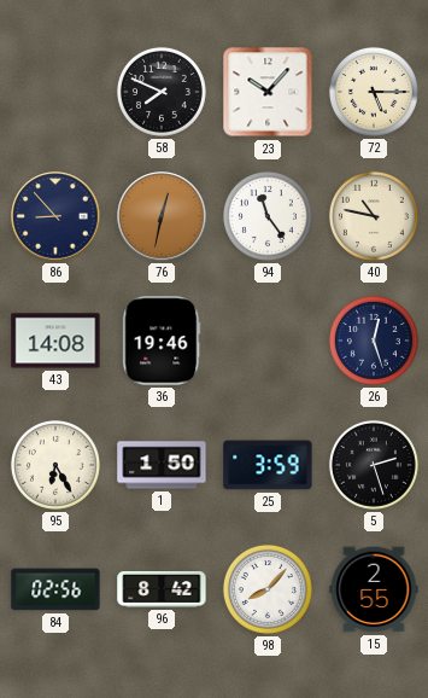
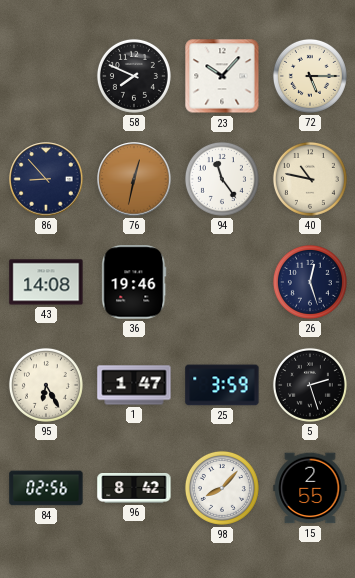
1: 1:50 -> 1:47 (134, 385)
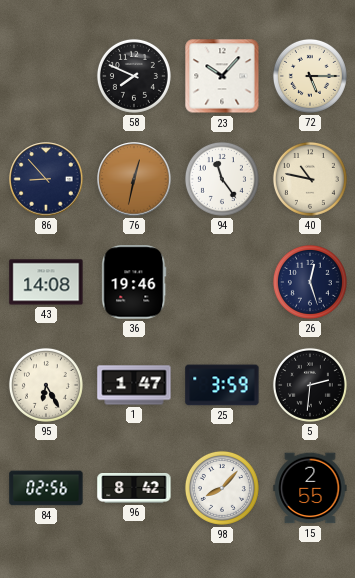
5: 2:27 -> 2:31 (310, 385)
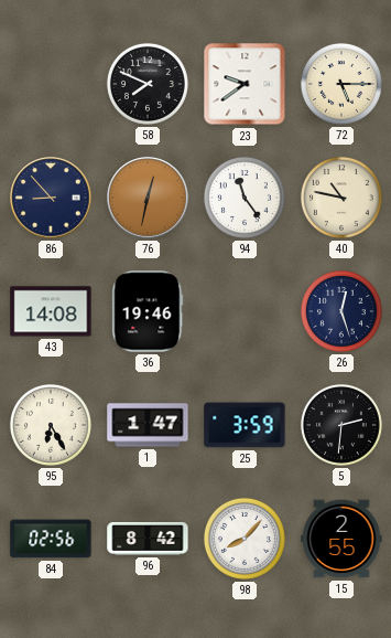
23: 10:07 -> 9:39 (245, 84)
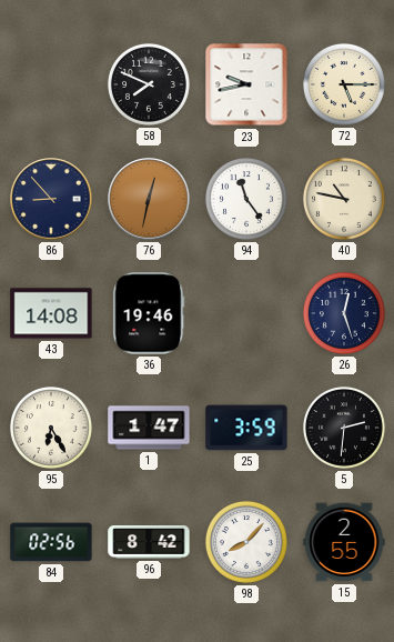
23: 9:39 -> 9:43 (246, 84)
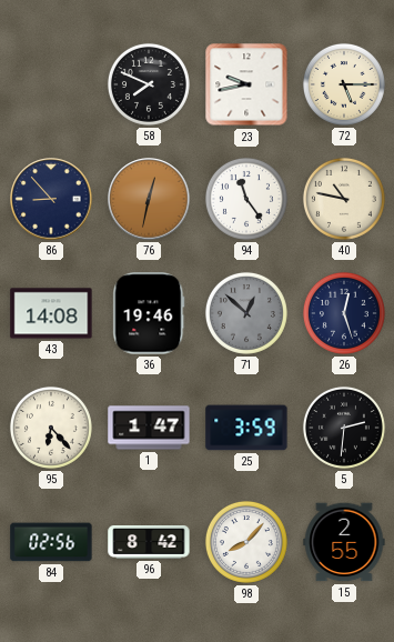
71: none -> 12:52 (246, 313)
95: 6:25 -> 6:23 (51, 428)
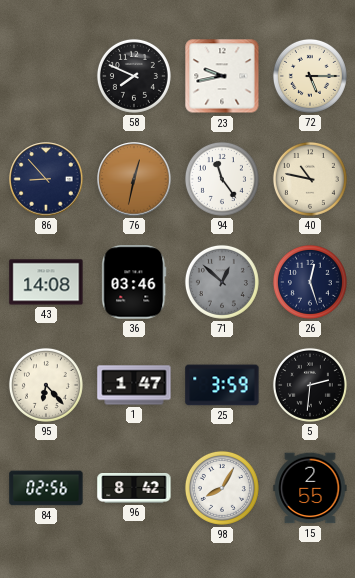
36: 19:46 -> 03:46 (134, 282)
98: 8:07 -> 8:05 (222, 488)
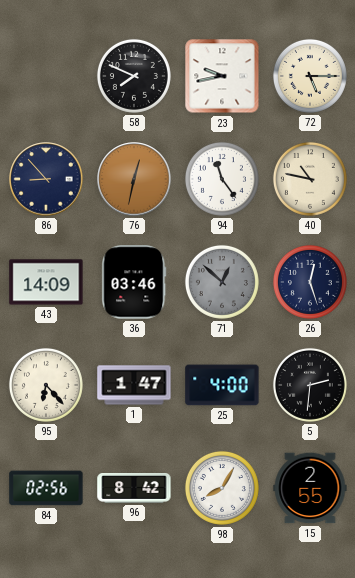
43: 14:08 -> 14:09 (46, 282)
25: 3:59 -> 4:00 (222, 385)
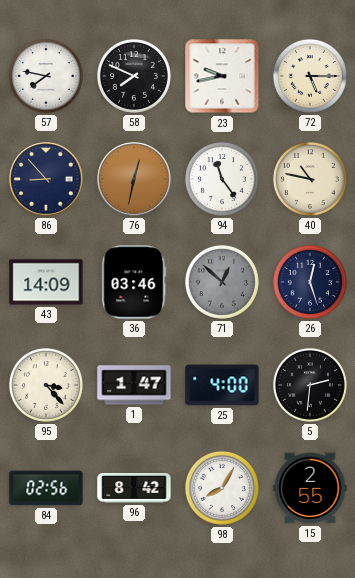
57: none -> 7:47 (46, 76)
95: 6:23 -> 3:23 (46, 385)
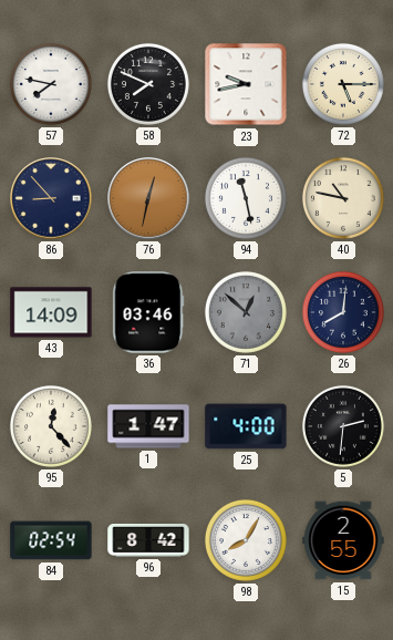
94: 11:24 -> 11:28 (246, 198)
26: 12:27 -> 8:01 (343, 312)
95: 3:23 -> 12:23 (51, 426)
84: 02:56 -> 02:54 (51, 540)
